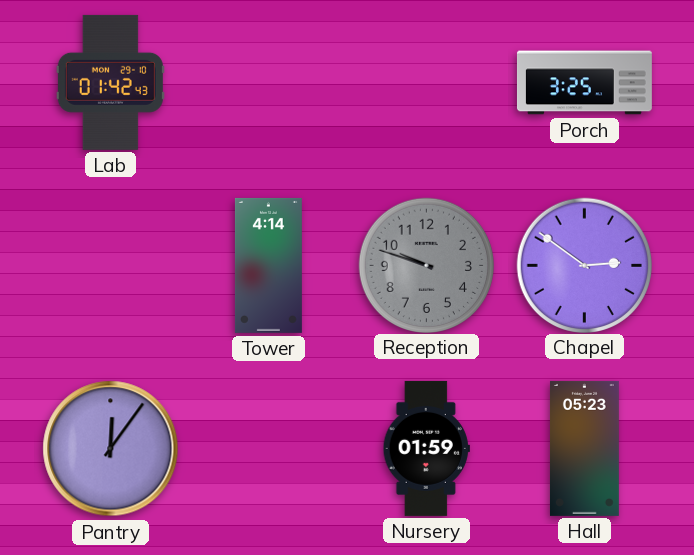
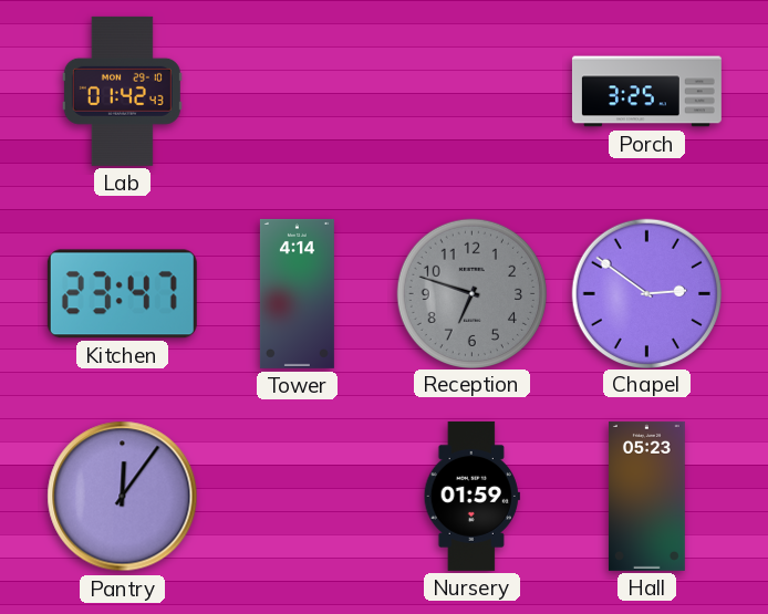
Kitchen: none -> 23:47 (122, 294)
Reception: 9:48 -> 6:48 (471, 293)
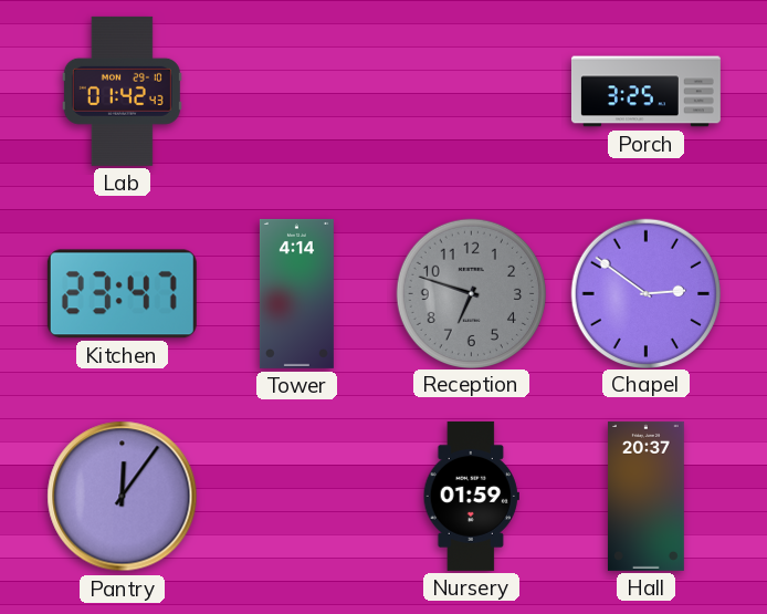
Hall: 05:23 -> 20:37 (645, 496)
